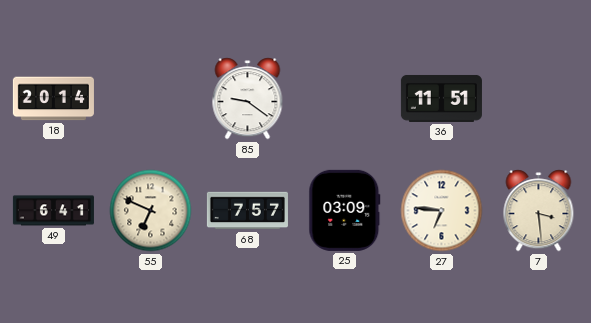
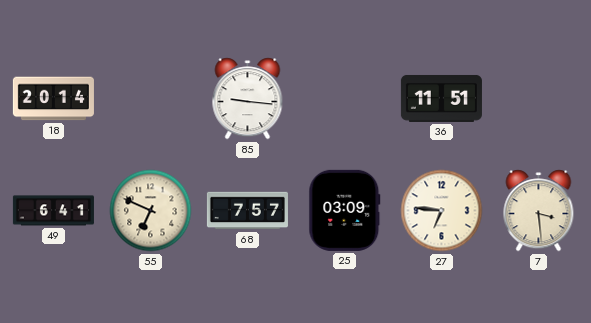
85: 9:21 -> 9:16 (248, 99)
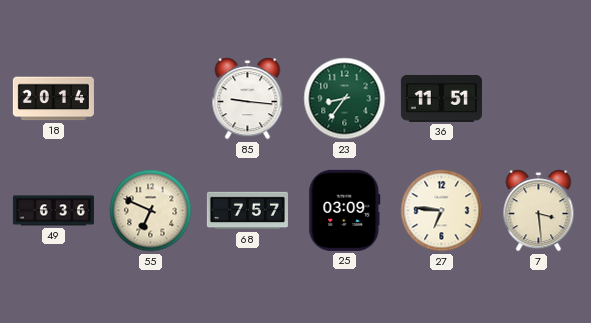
23: none -> 8:36 (345, 99)
49: 6:41 -> 6:36 (53, 211)
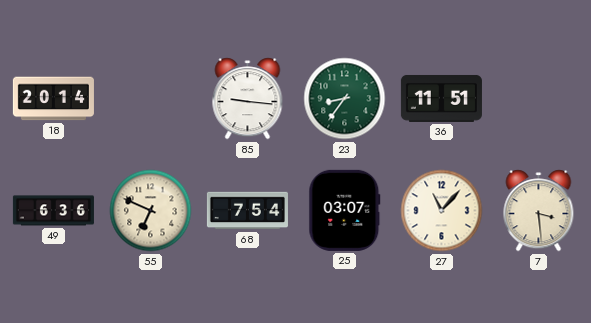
68: 7:57 -> 7:54 (247, 211)
25: 03:09 -> 03:07 (345, 210)
27: 6:46 -> 11:07 (442, 211)
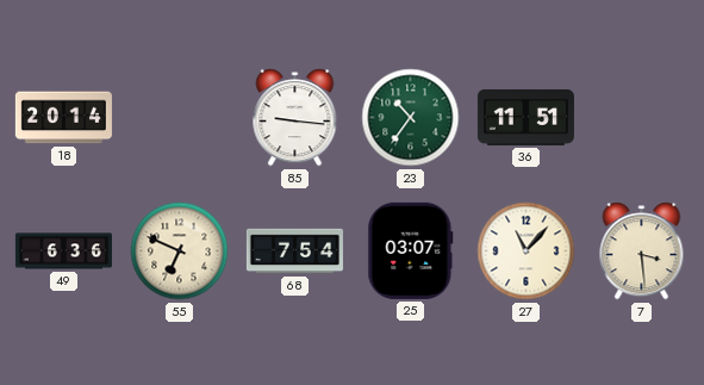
23: 8:36 -> 10:36 (411, 118)
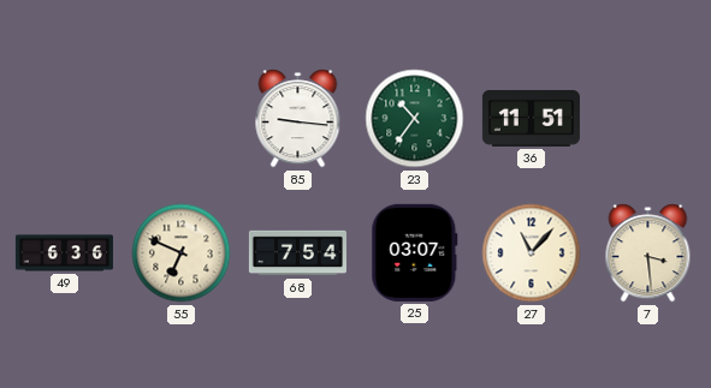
18: 20:14 -> none (63, 118)
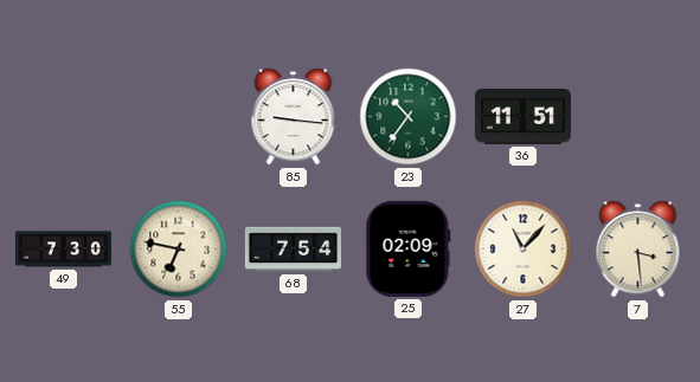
49: 6:36 -> 7:30 (63, 250)
55: 6:49 -> 6:47 (179, 250)
25: 03:07 -> 02:09 (409, 248)
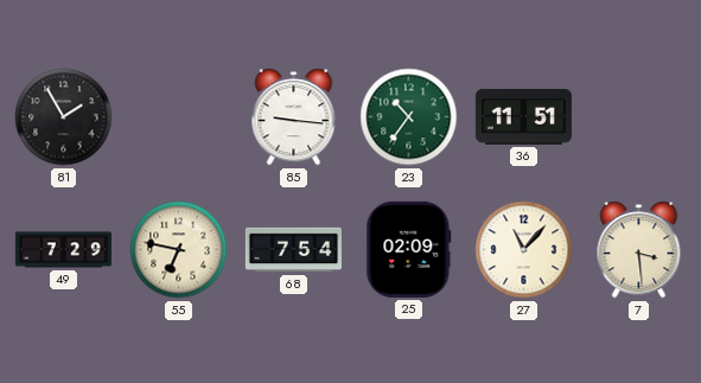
81: none -> 1:55 (64, 117)
49: 7:30 -> 7:29 (63, 250)
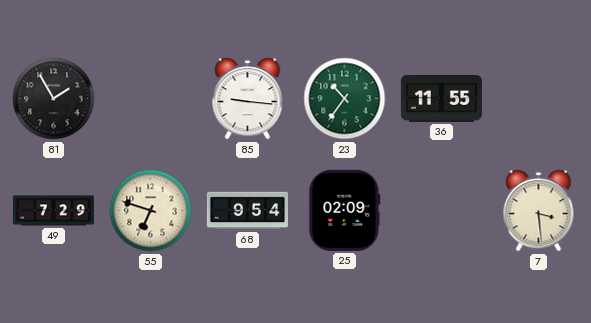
36: 11:51 -> 11:55 (441, 98)
55: 6:47 -> 6:48 (151, 211)
68: 7:54 -> 9:54 (247, 211)
27: 11:07 -> none (524, 250)
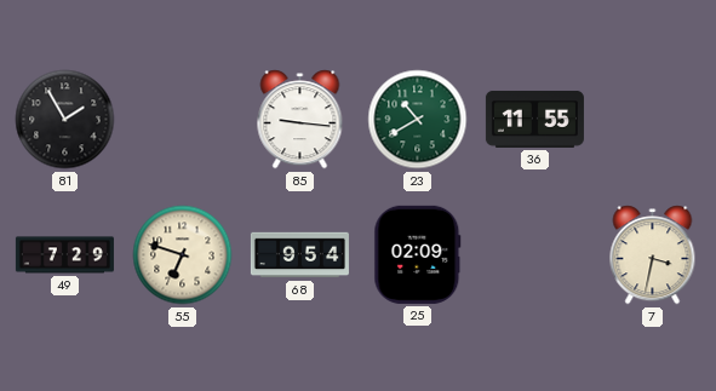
23: 10:36 -> 10:40 (418, 120)
7: 3:29 -> 3:32 (653, 255)
